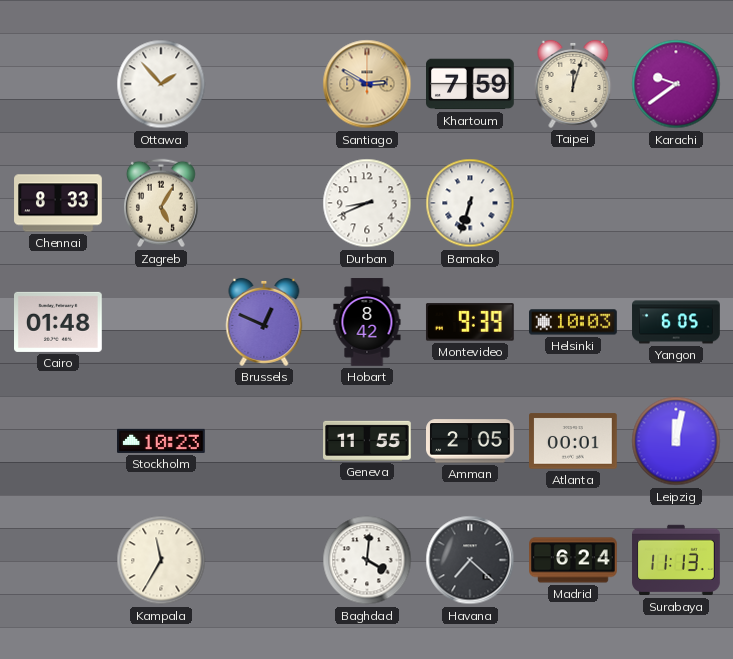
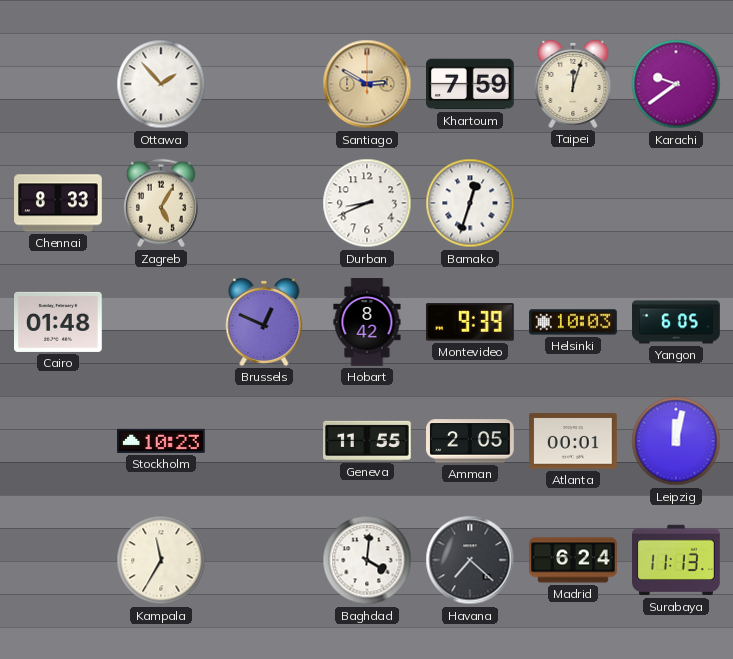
Bamako: 6:33 -> 12:33 (470, 203)
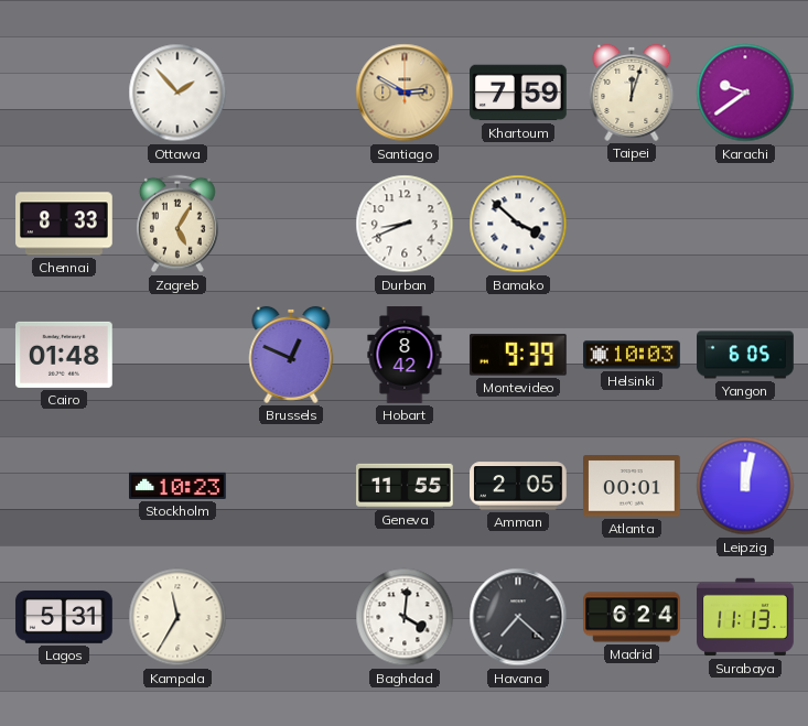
Bamako: 12:33 -> 3:52 (518, 224)
Lagos: none -> 5:31 (64, 617)
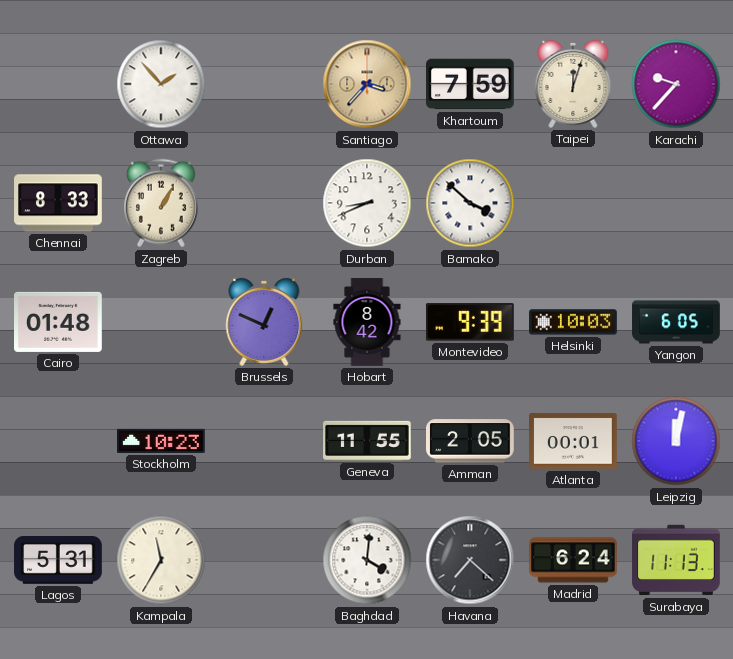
Santiago: 2:50 -> 3:37 (367, 84)
Karachi: 9:39 -> 9:37 (676, 84)
Zagreb: 5:05 -> 1:05 (161, 203)
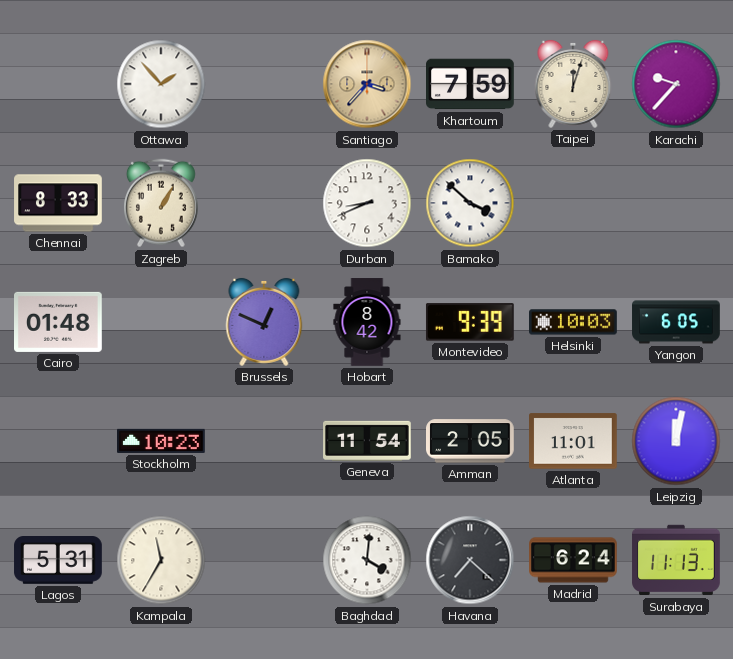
Geneva: 11:55 -> 11:54 (367, 441)
Atlanta: 00:01 -> 11:01 (574, 441)
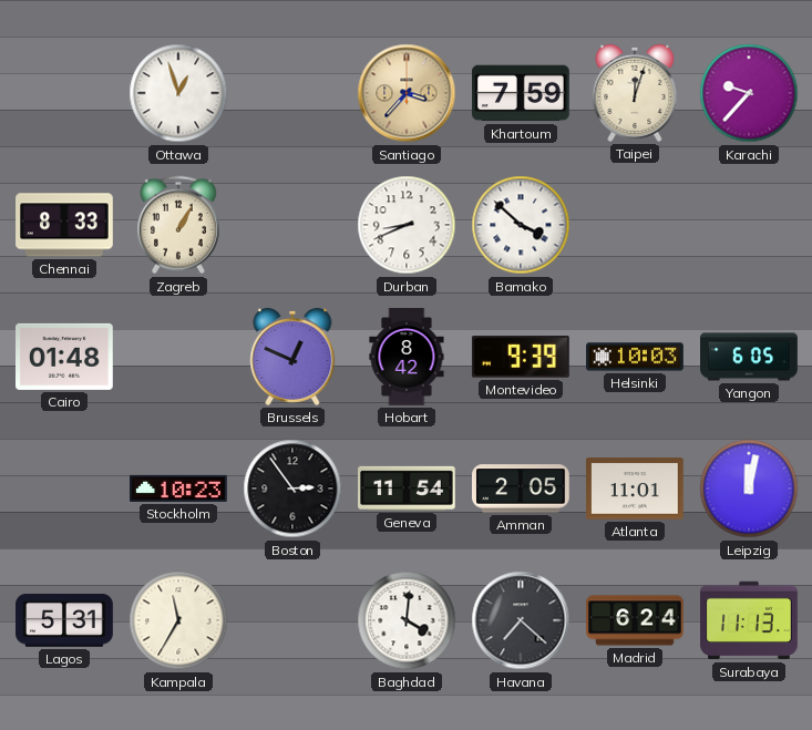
Ottawa: 1:53 -> 12:57 (178, 93)
Boston: none -> 2:54 (292, 489)
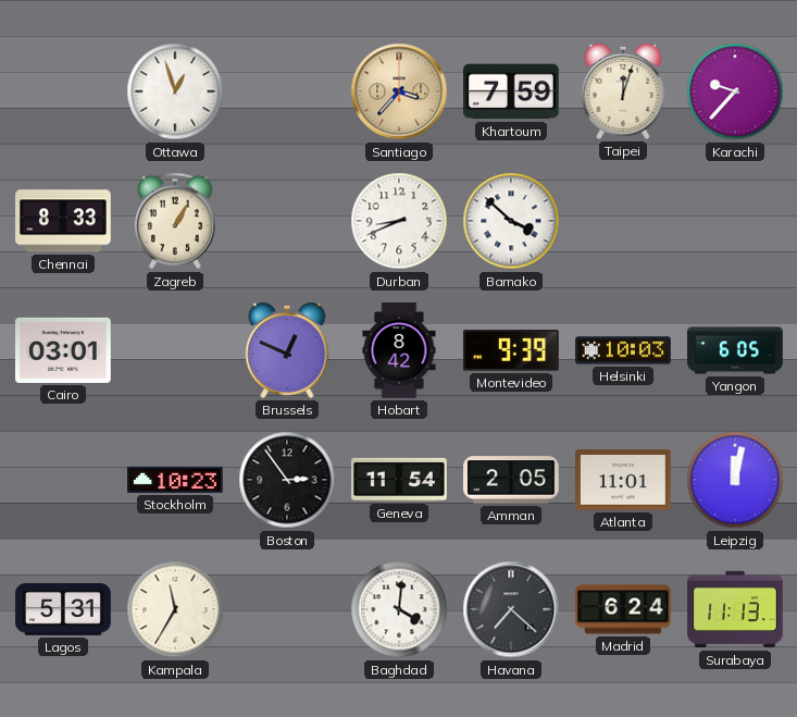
Cairo: 01:48 -> 03:01 (64, 350)
